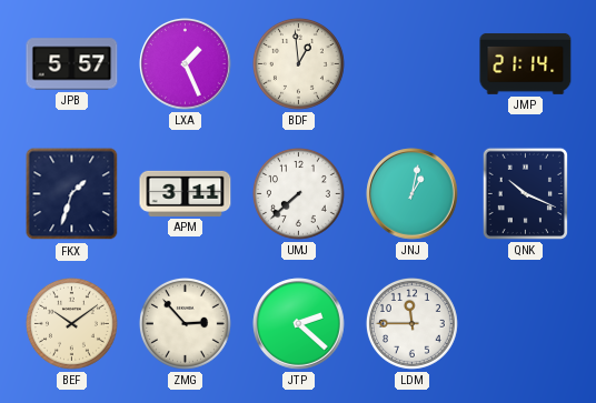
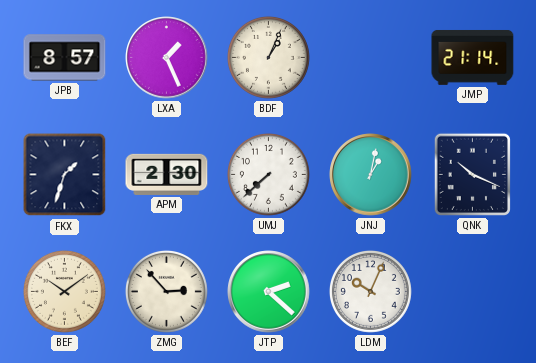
JPB: 5:57 -> 8:57 (65, 58)
BDF: 12:59 -> 1:04 (268, 57)
APM: 3:11 -> 2:30 (167, 174)
LDM: 11:45 -> 10:04 (370, 291)
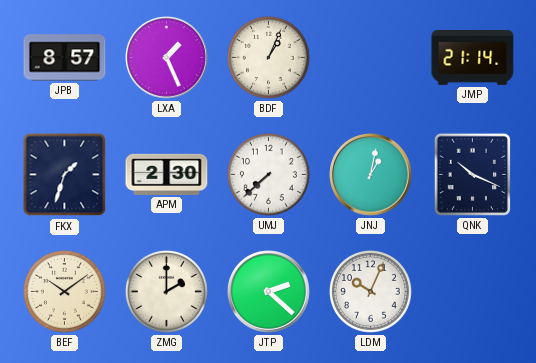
ZMG: 2:53 -> 2:00 (166, 291)
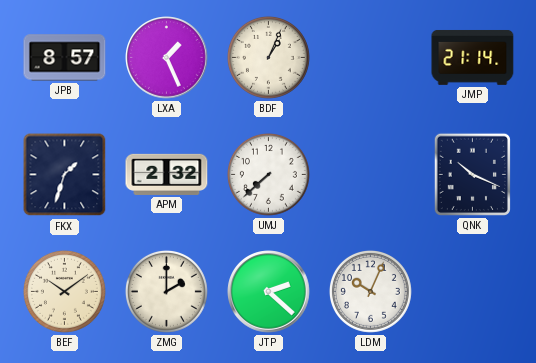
APM: 2:30 -> 2:32 (167, 174)
JNJ: 1:02 -> none (371, 175)
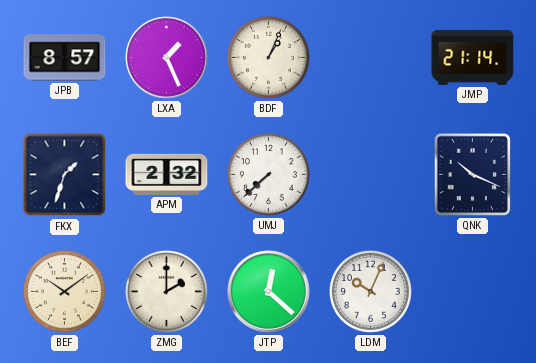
JTP: 2:22 -> 12:22 (269, 292)
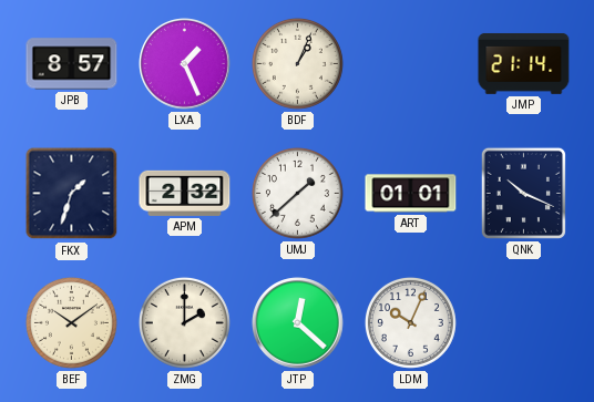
UMJ: 7:38 -> 1:38 (297, 193)
ART: none -> 01:01 (411, 194)
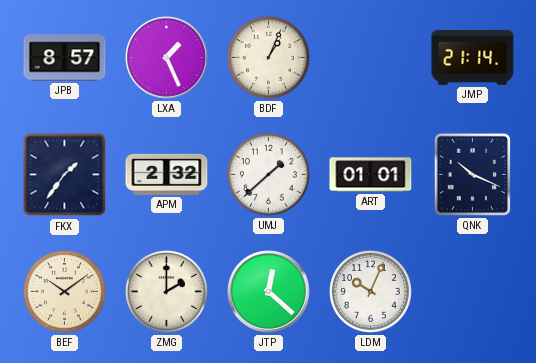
FKX: 1:33 -> 1:36 (65, 175)
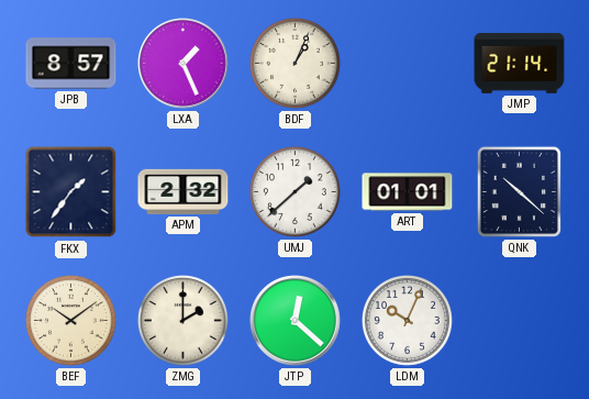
QNK: 10:19 -> 10:22 (519, 191)
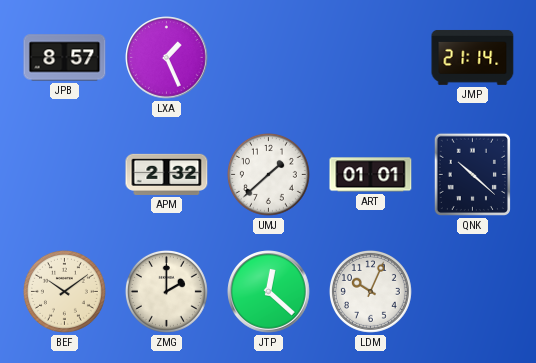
BDF: 1:04 -> none (294, 63)
FKX: 1:36 -> none (71, 192)
